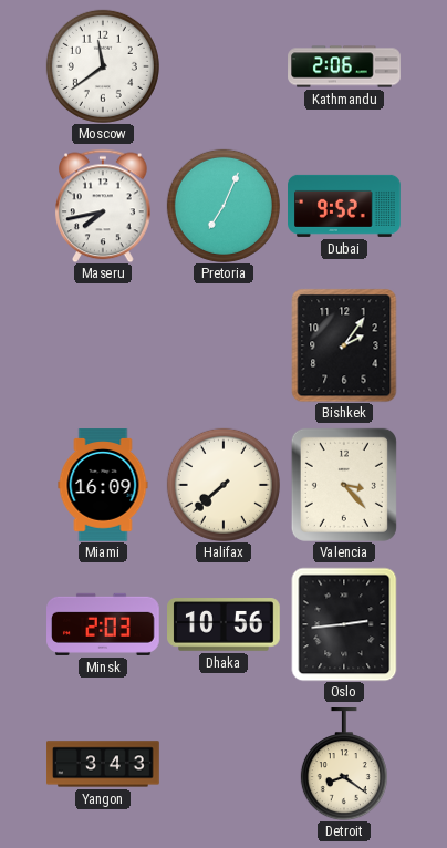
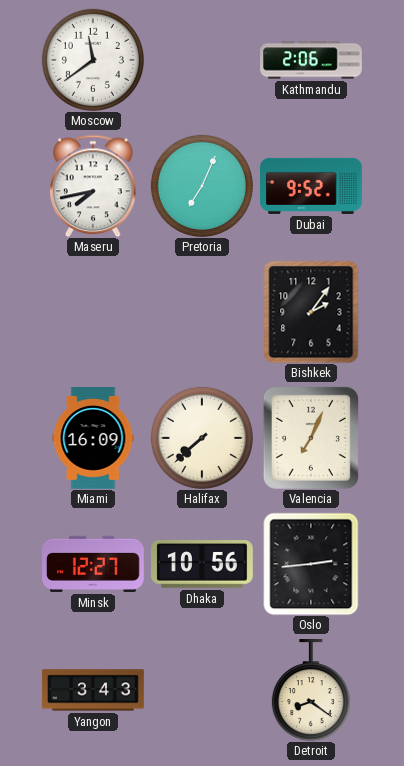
Valencia: 3:23 -> 7:04 (311, 438)
Minsk: 2:03 -> 12:27 (94, 564)
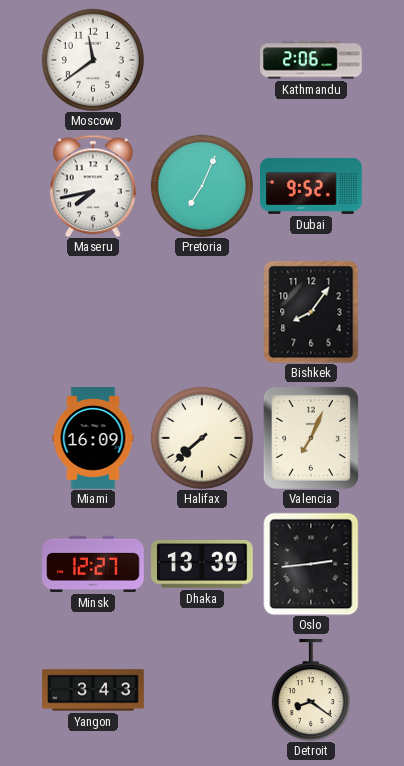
Bishkek: 2:06 -> 8:06 (311, 312)
Dhaka: 10:56 -> 13:39 (203, 564)
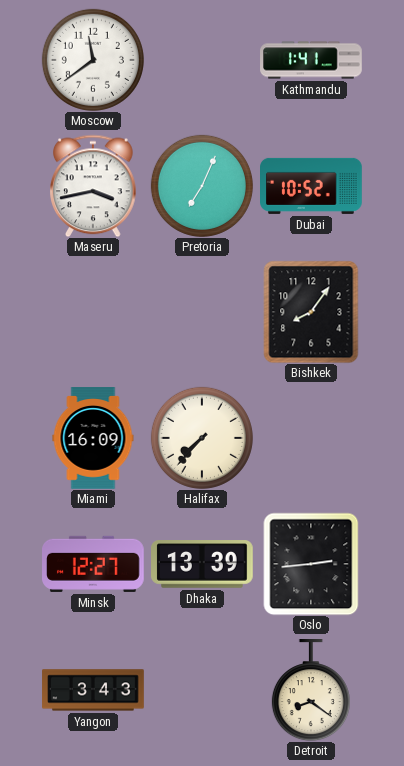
Kathmandu: 2:06 -> 1:41 (311, 60)
Maseru: 7:43 -> 3:43 (94, 186)
Dubai: 9:52 -> 10:52 (311, 186)
Halifax: 7:38 -> 7:37 (202, 438)
Valencia: 7:04 -> none (311, 438)
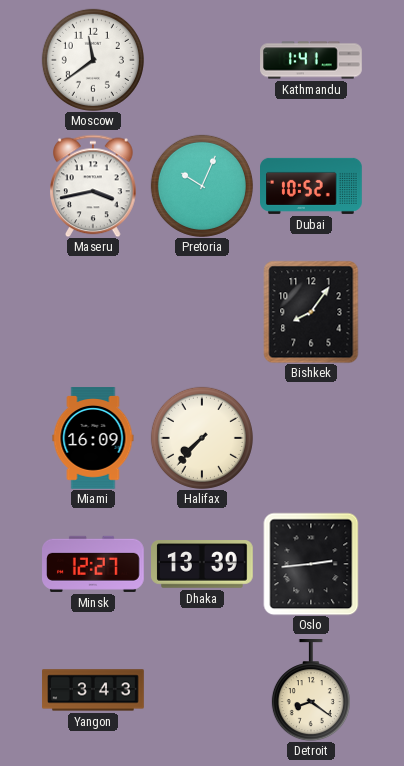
Pretoria: 7:04 -> 10:04 (202, 186)
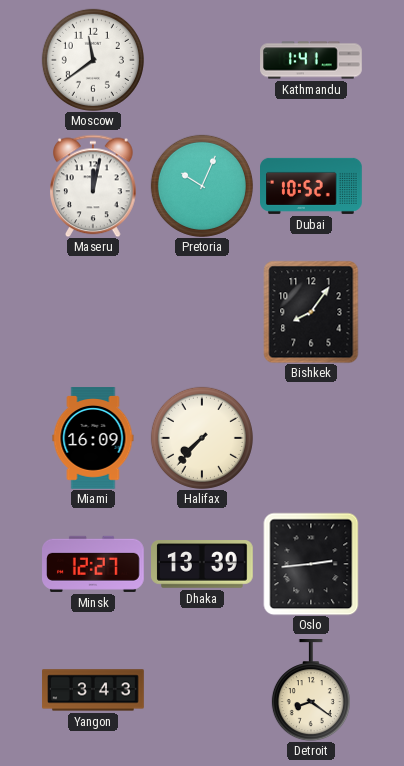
Maseru: 3:43 -> 12:02 (94, 186)
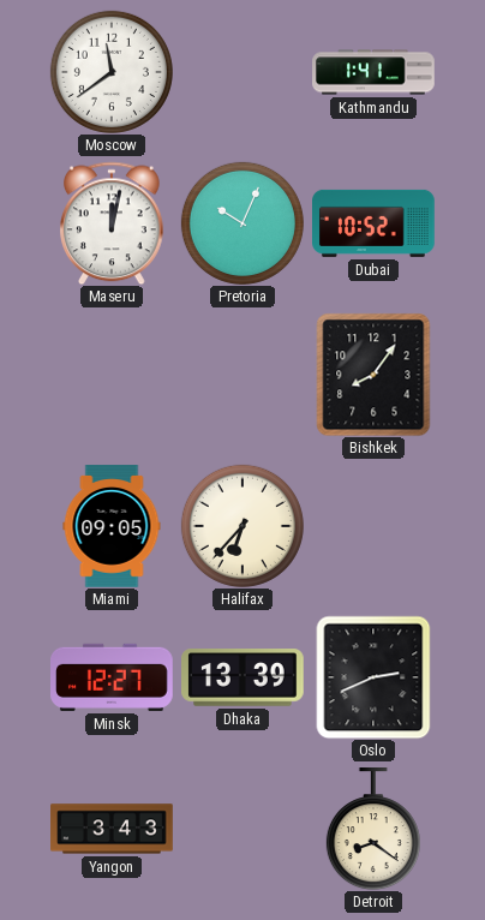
Miami: 16:09 -> 09:05 (112, 526)
Halifax: 7:37 -> 6:37 (242, 526)
Oslo: 2:44 -> 2:41 (373, 677)
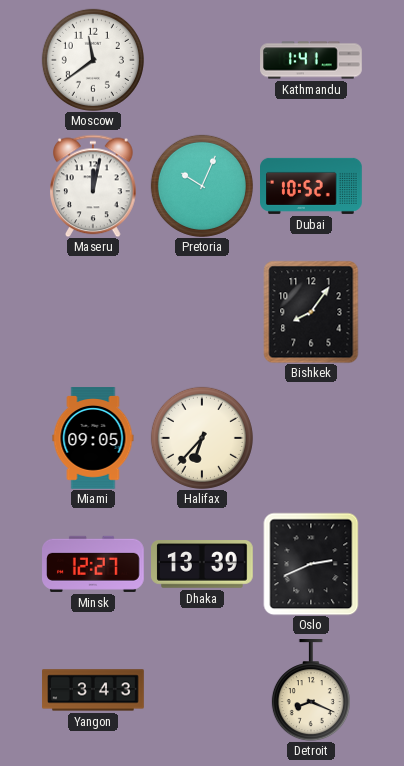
Detroit: 8:21 -> 8:19 (311, 691)
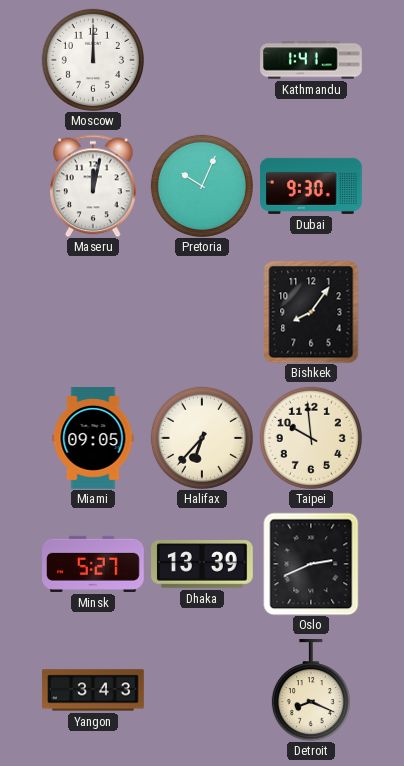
Moscow: 11:39 -> 12:00 (93, 60)
Dubai: 10:52 -> 9:30 (311, 186)
Taipei: none -> 9:59 (311, 438)
Minsk: 12:27 -> 5:27 (94, 564)
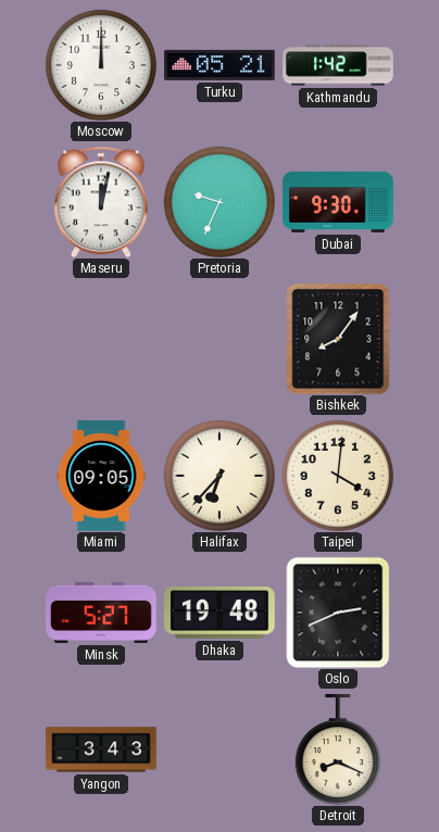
Turku: none -> 05:21 (221, 65)
Kathmandu: 1:41 -> 1:42 (338, 65)
Pretoria: 10:04 -> 9:34 (220, 202)
Taipei: 9:59 -> 4:01 (338, 476)
Dhaka: 13:39 -> 19:48 (221, 613)
